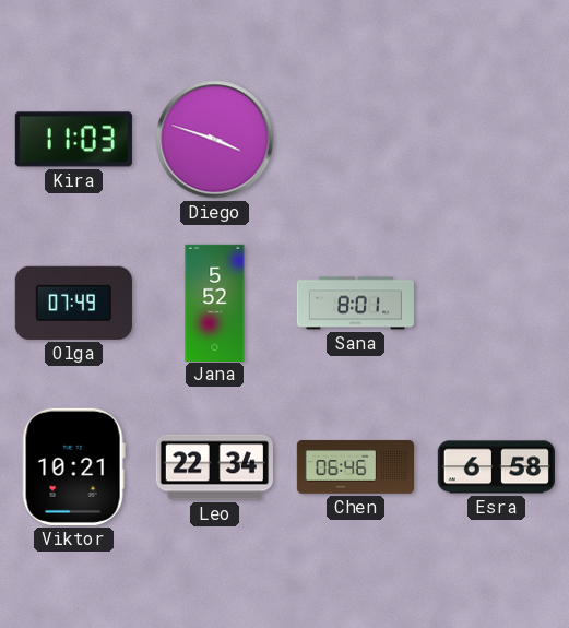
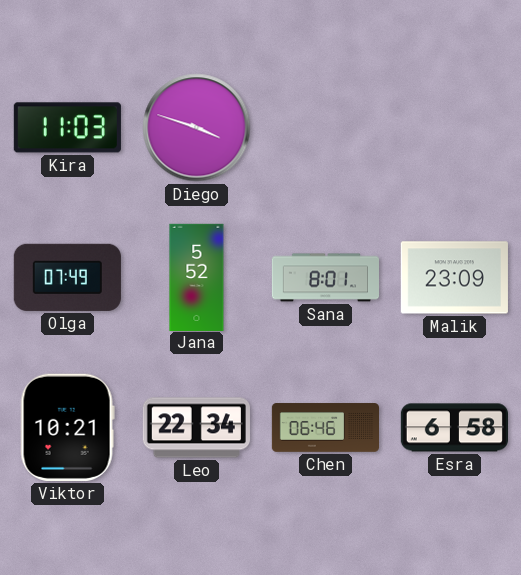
Malik: none -> 23:09 (454, 278)
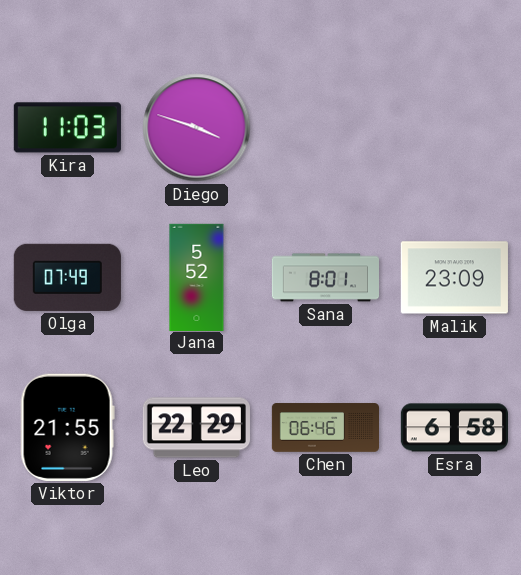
Viktor: 10:21 -> 21:55 (67, 427)
Leo: 22:34 -> 22:29 (196, 428)
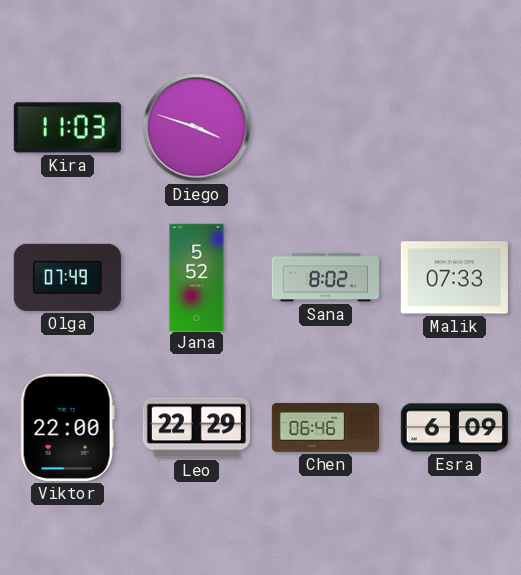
Sana: 8:01 -> 8:02 (325, 278)
Malik: 23:09 -> 07:33 (454, 278)
Viktor: 21:55 -> 22:00 (67, 427)
Esra: 6:58 -> 6:09 (454, 428)
